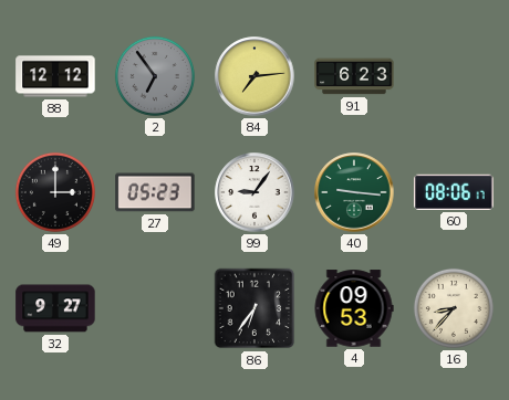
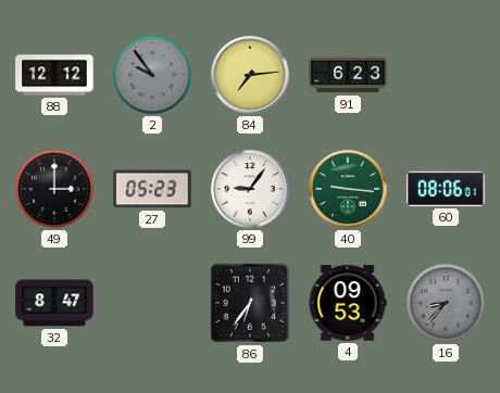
2: 6:54 -> 9:54 (152, 75)
60: 08:06:17 -> 08:06:01 (446, 189)
32: 9:27 -> 8:47 (54, 303)
16 dial: cream -> grey (446, 303)
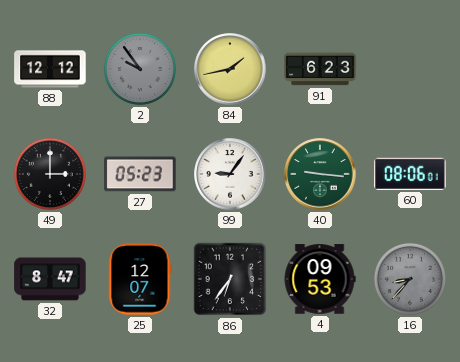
84: 7:14 -> 1:43 (230, 69)
25: none -> 12:07 (140, 279)
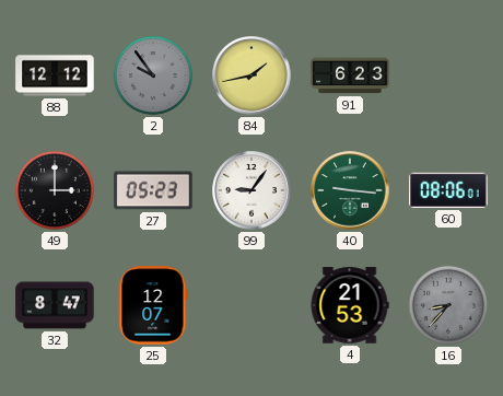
86: 6:36 -> none (230, 279)
4: 09:53 -> 21:53 (350, 305)
